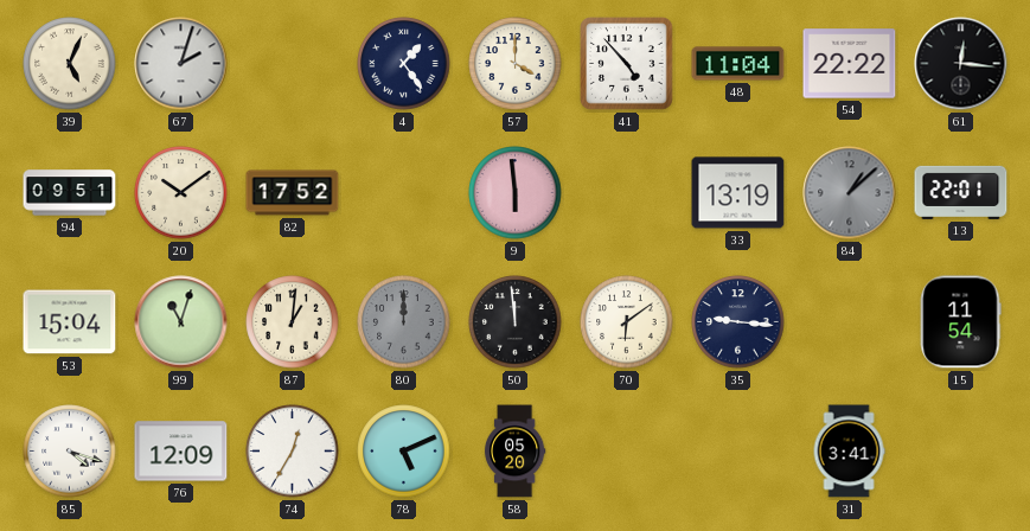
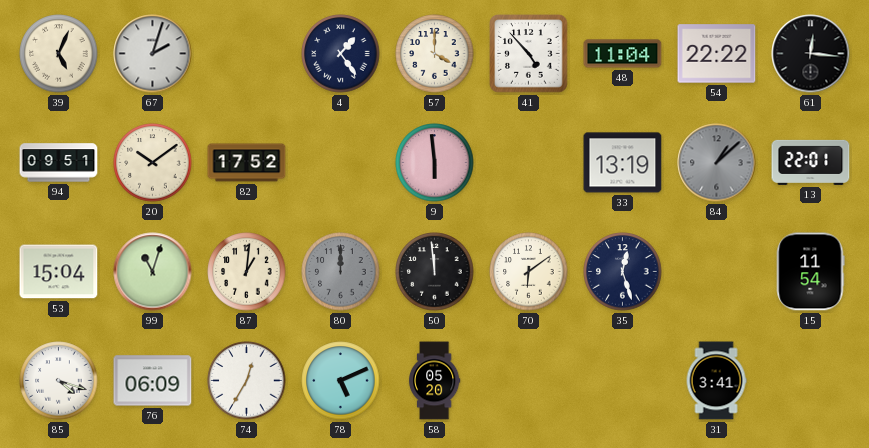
35: 9:16 -> 12:27 (623, 272)
76: 12:09 -> 06:09 (153, 381)
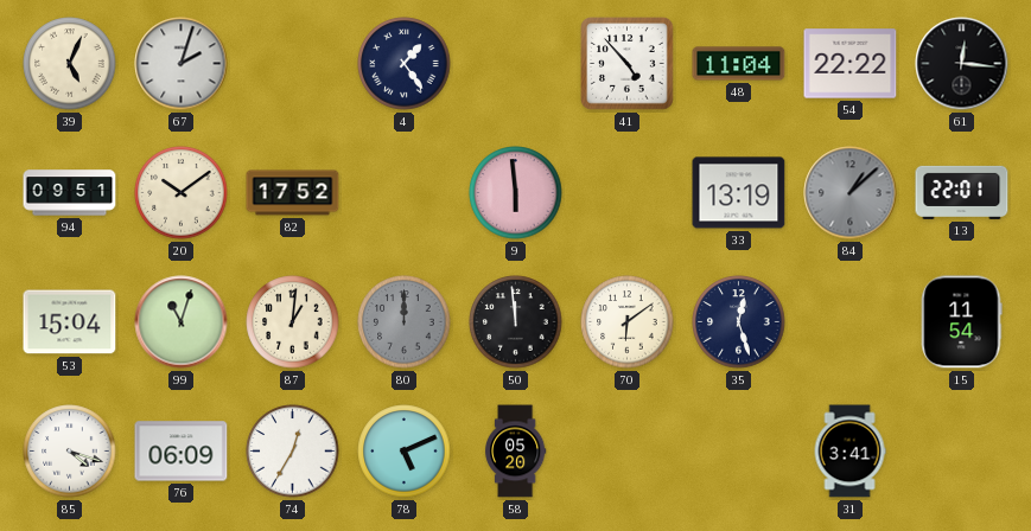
57: 4:00 -> none (435, 54)
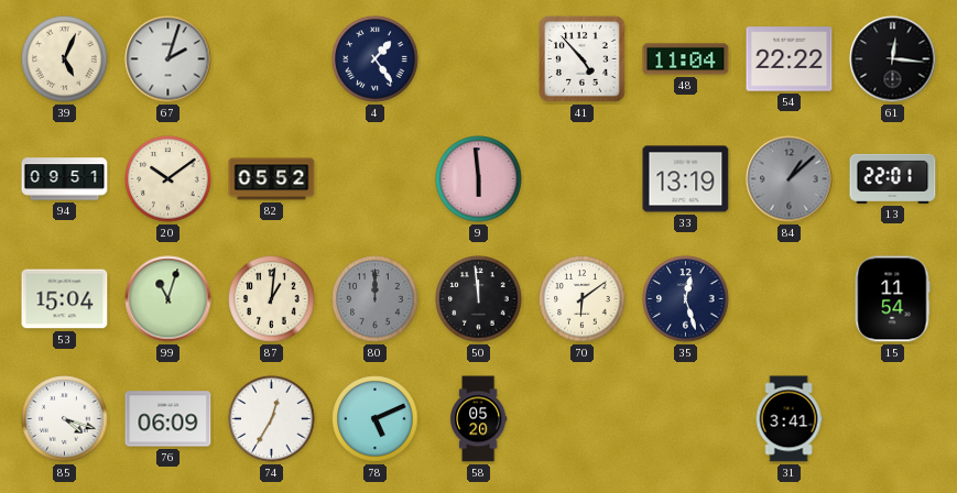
82: 17:52 -> 05:52 (272, 179)
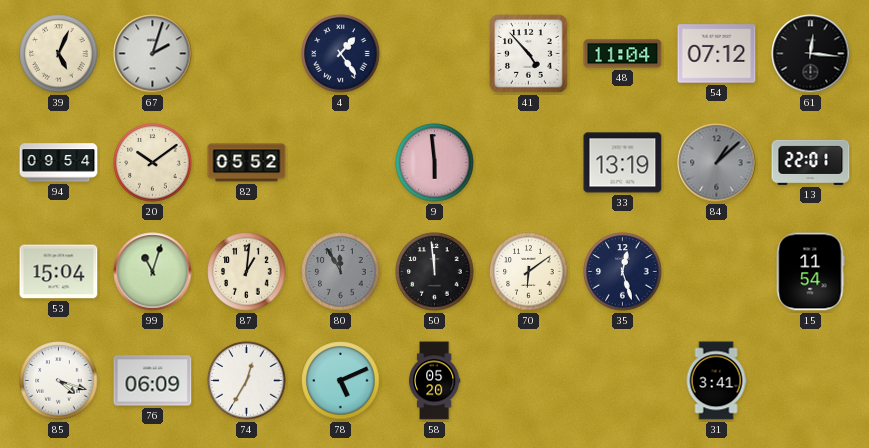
54: 22:22 -> 07:12 (717, 54)
94: 09:51 -> 09:54 (59, 163)
80: 12:00 -> 11:55 (341, 272)
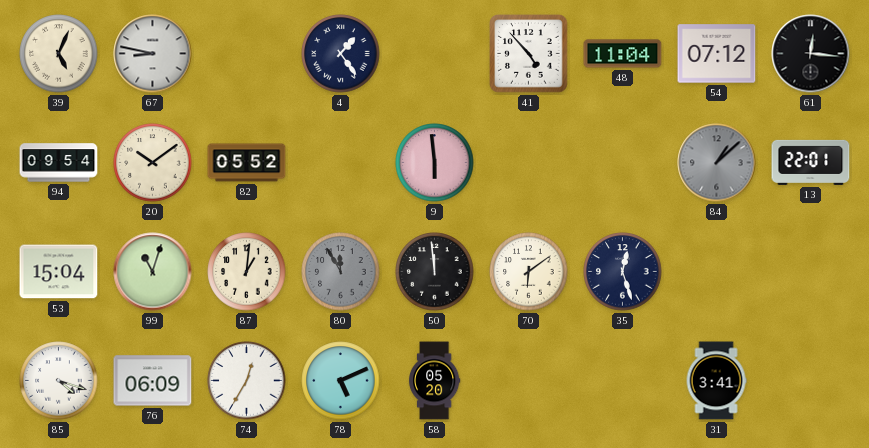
67: 2:03 -> 8:47 (153, 54)
33: 13:19 -> none (623, 163)
15: 11:54 -> none (811, 272)
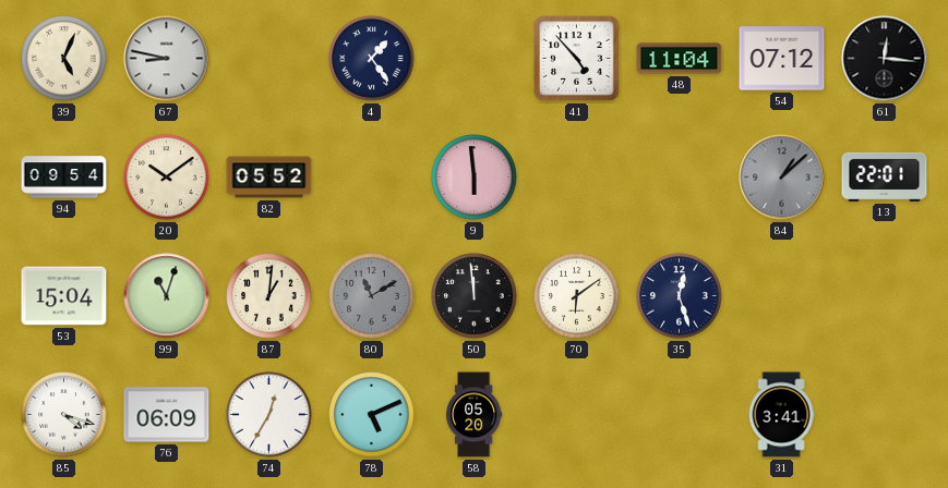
80: 11:55 -> 11:10 (372, 296)
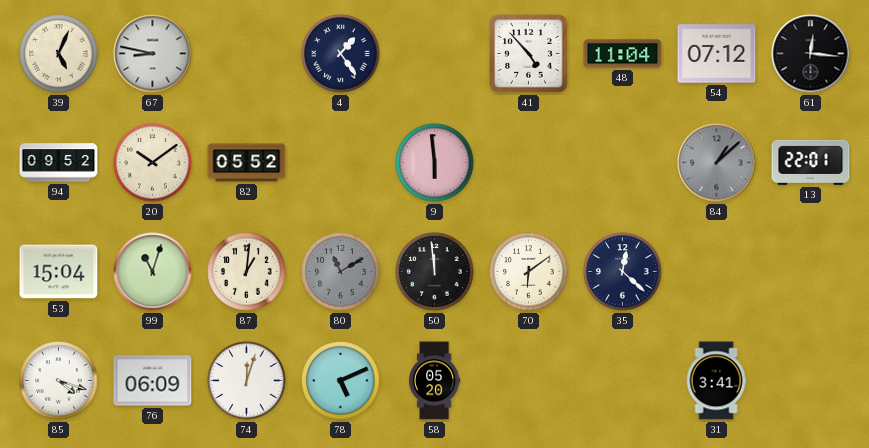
94: 09:54 -> 09:52 (59, 163)
35: 12:27 -> 12:22 (623, 272)
74: 12:35 -> 12:03 (247, 381)
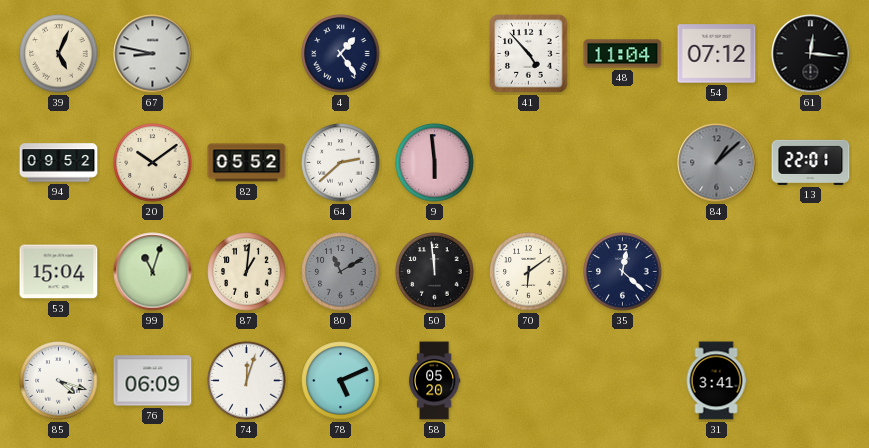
64: none -> 2:38 (341, 163)
